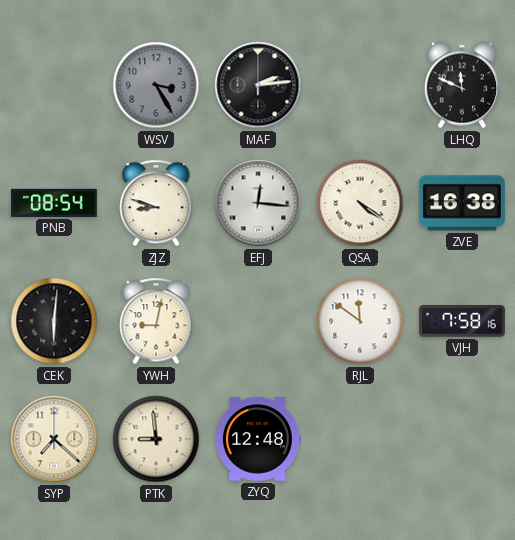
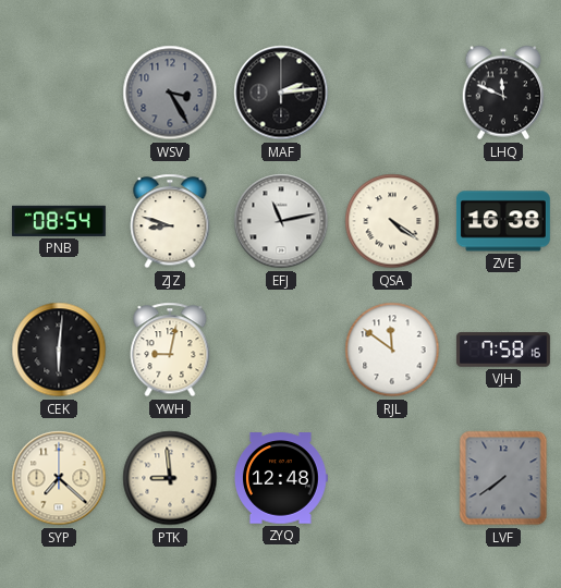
EFJ: 12:16 -> 11:13 (281, 221)
LVF: none -> 7:39 (503, 478)
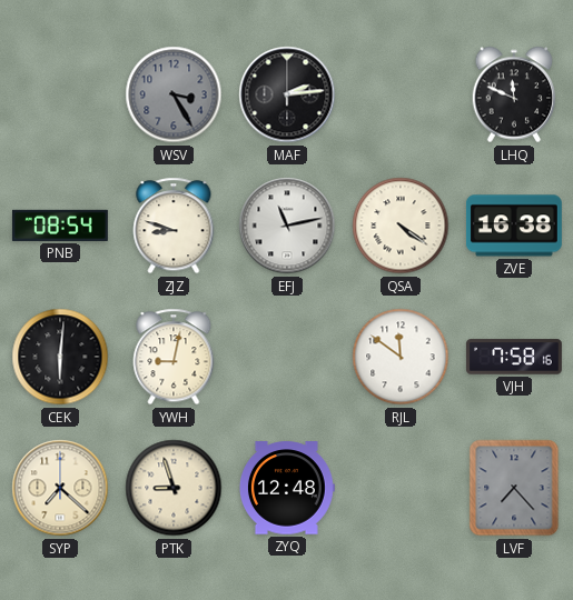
PTK: 8:59 -> 8:57 (174, 488)
LVF: 7:39 -> 7:23 (514, 488)
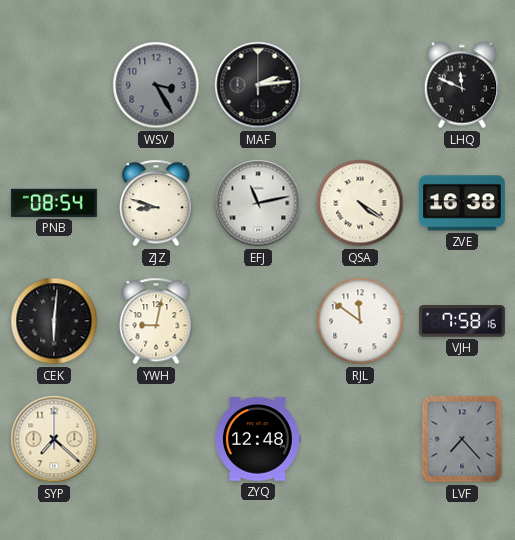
PTK: 8:57 -> none (174, 488)
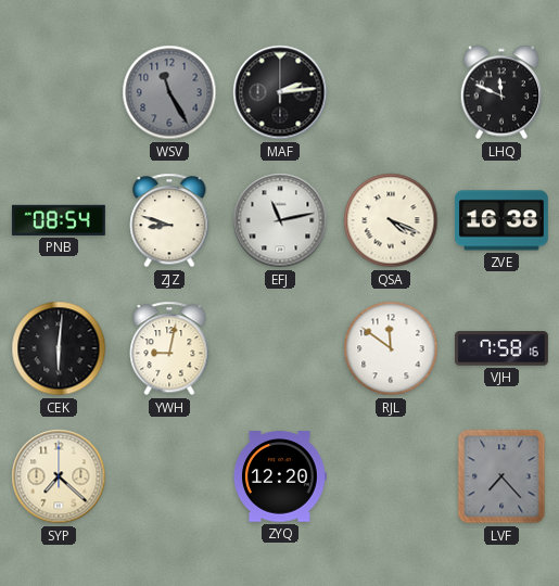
WSV: 3:25 -> 11:25 (169, 92)
QSA: 4:21 -> 4:19 (391, 220)
ZYQ: 12:48 -> 12:20 (280, 476)
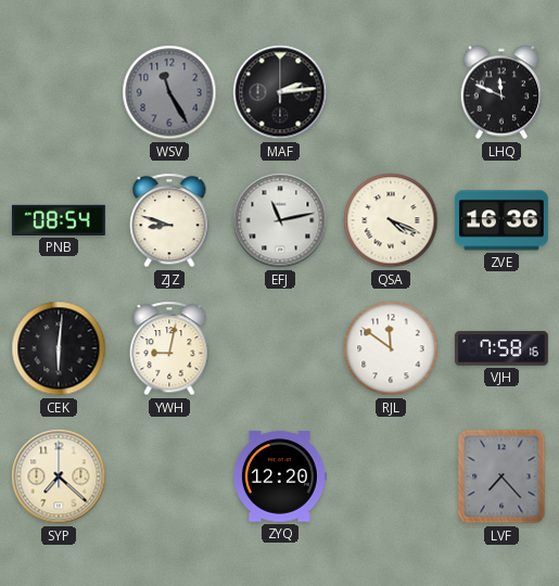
ZVE: 16:38 -> 16:36 (501, 220)
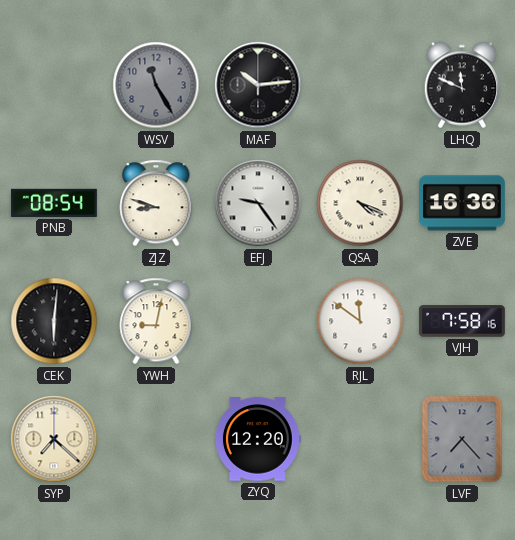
MAF: 2:14 -> 10:14 (258, 85)
EFJ: 11:13 -> 9:24 (258, 203)
